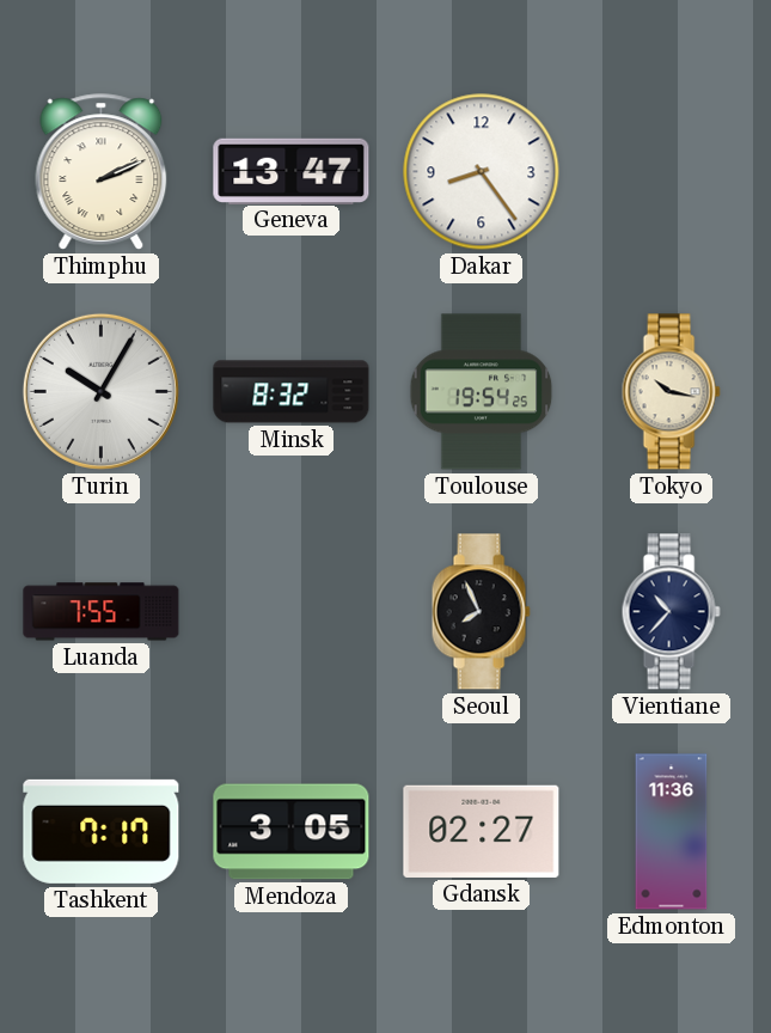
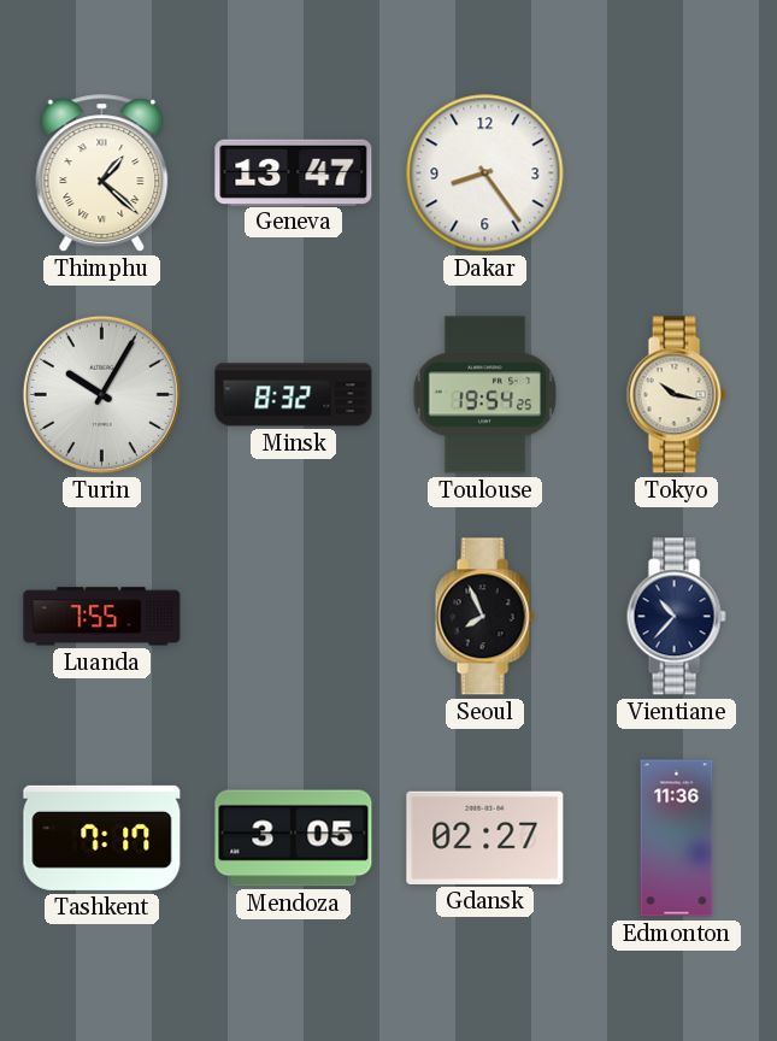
Thimphu: 2:11 -> 1:22 (102, 173)
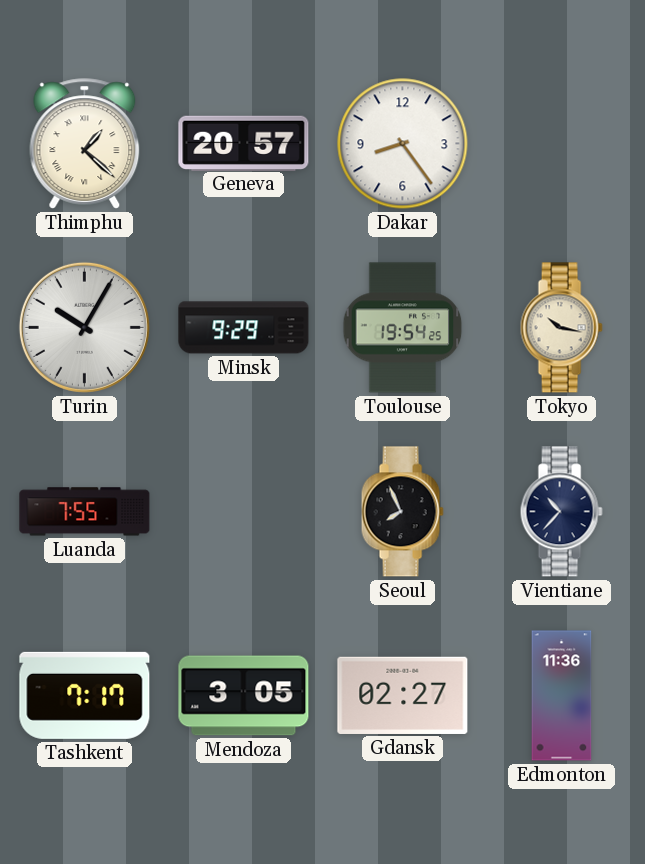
Geneva: 13:47 -> 20:57 (244, 143)
Minsk: 8:32 -> 9:29 (244, 328)
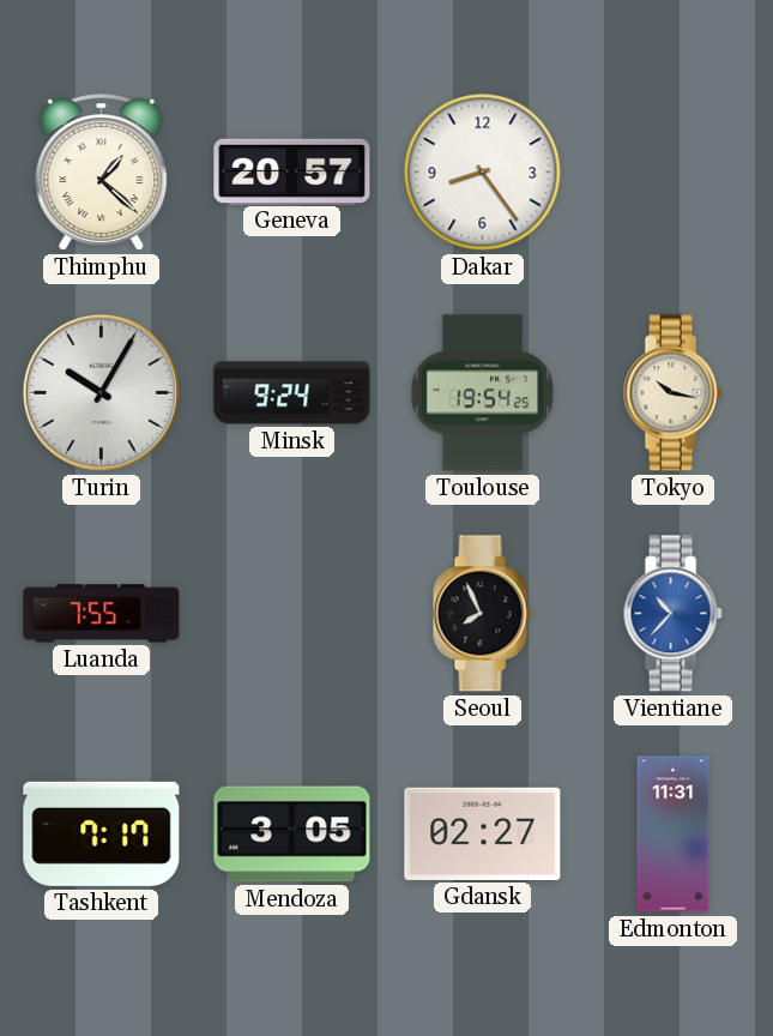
Minsk: 9:29 -> 9:24 (292, 393)
Vientiane dial: navy -> blue (672, 614)
Edmonton: 11:36 -> 11:31 (674, 835)
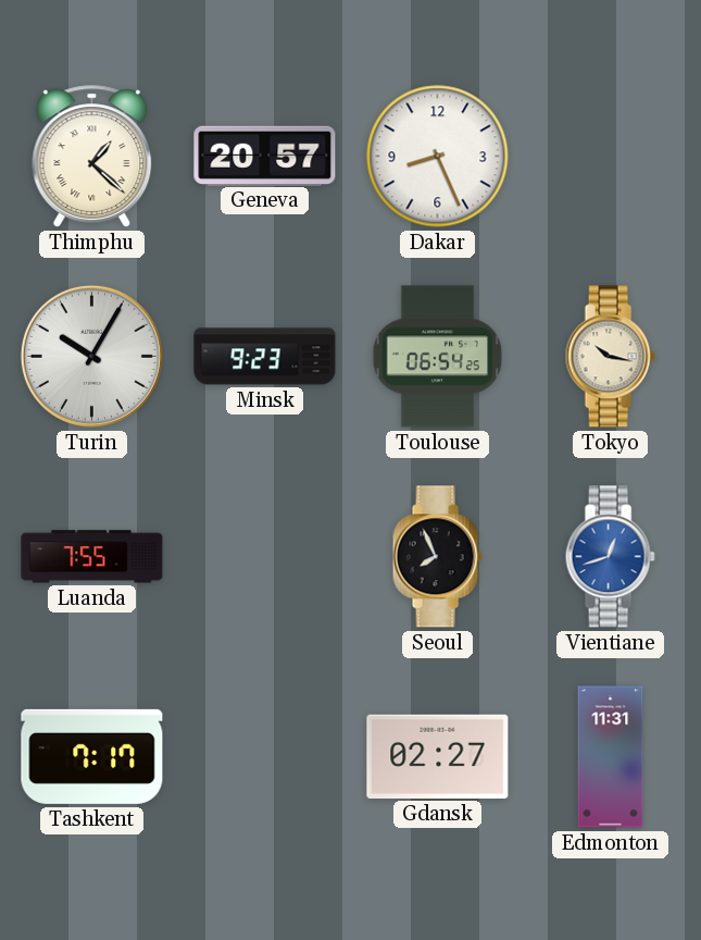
Dakar: 8:24 -> 8:26 (438, 157)
Minsk: 9:24 -> 9:23 (265, 357)
Toulouse: 19:54 -> 06:54 (438, 357)
Vientiane: 10:37 -> 12:42 (610, 557)
Mendoza: 3:05 -> none (292, 835)
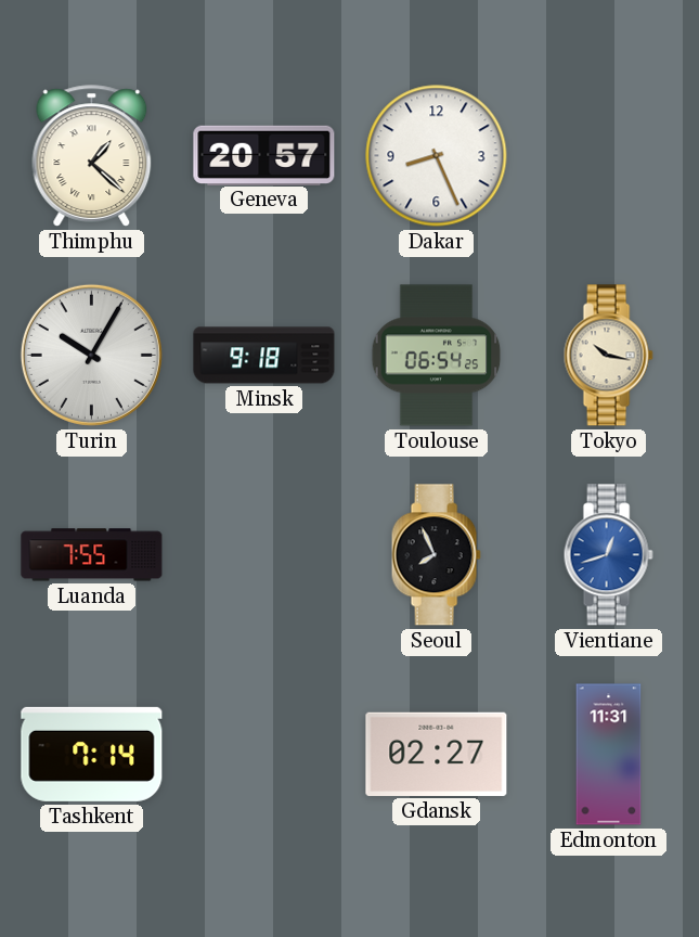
Minsk: 9:23 -> 9:18 (264, 356)
Tashkent: 7:17 -> 7:14 (92, 754)
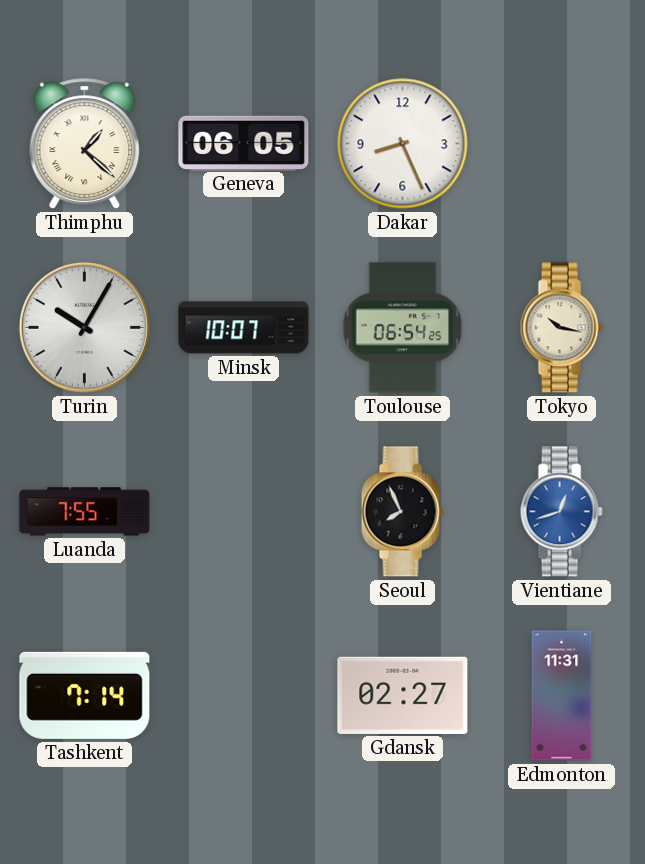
Geneva: 20:57 -> 06:05 (244, 143)
Minsk: 9:18 -> 10:07 (244, 328)
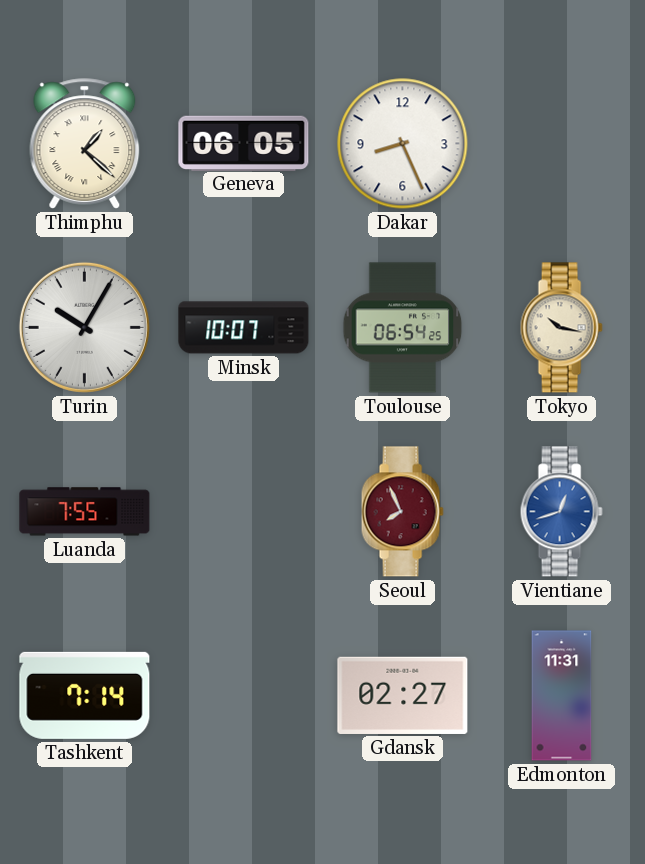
Seoul dial: black -> burgundy (402, 512)
